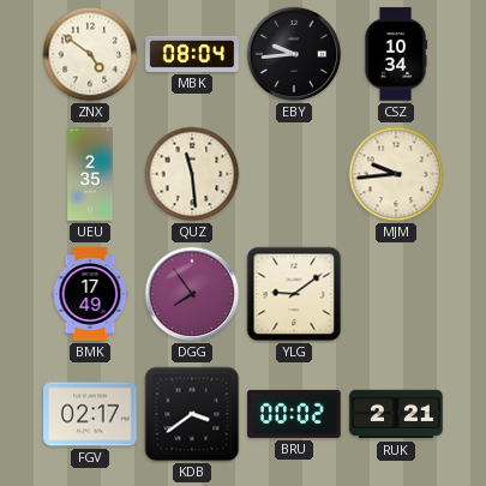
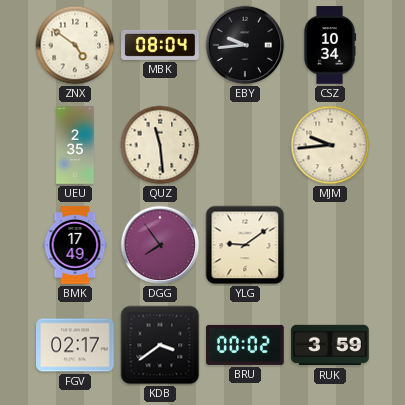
RUK: 2:21 -> 3:59 (330, 345)
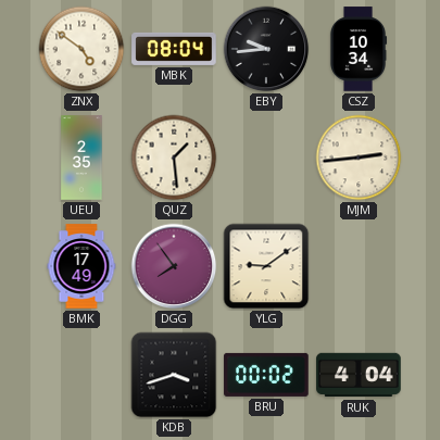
QUZ: 11:29 -> 1:29 (174, 158)
MJM: 9:44 -> 2:44 (359, 158)
FGV: 02:17 -> none (75, 345)
KDB: 3:39 -> 3:42 (174, 375)
RUK: 3:59 -> 4:04 (359, 375)
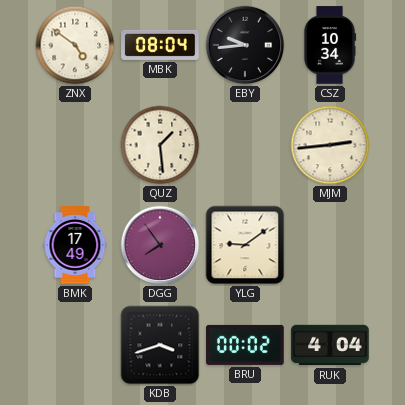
UEU: 2:35 -> none (81, 158)
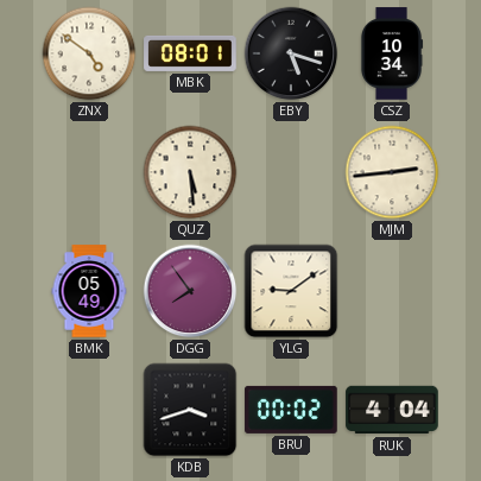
MBK: 08:04 -> 08:01 (190, 53)
EBY: 9:44 -> 5:18 (291, 53)
QUZ: 1:29 -> 5:29 (190, 172)
BMK: 17:49 -> 05:49 (89, 291)
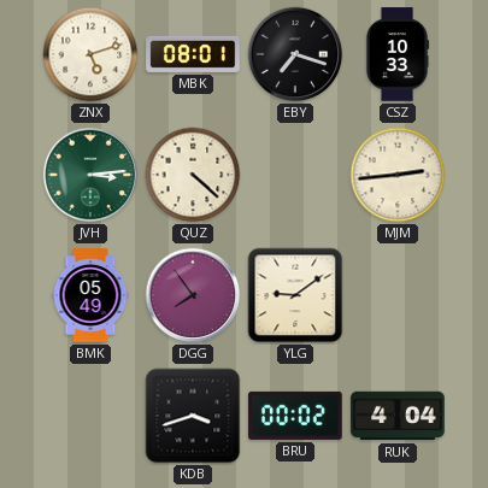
ZNX: 4:51 -> 5:12 (90, 54)
EBY: 5:18 -> 7:18 (295, 54)
CSZ: 10:34 -> 10:33 (398, 54)
JVH: none -> 3:14 (90, 175)
QUZ: 5:29 -> 4:22 (193, 175)
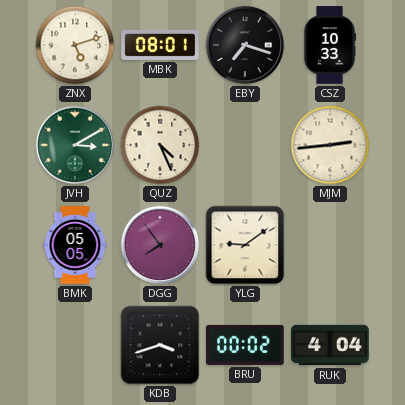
JVH: 3:14 -> 3:10 (75, 145)
QUZ: 4:22 -> 4:26 (160, 145)
BMK: 05:49 -> 05:05 (75, 245)
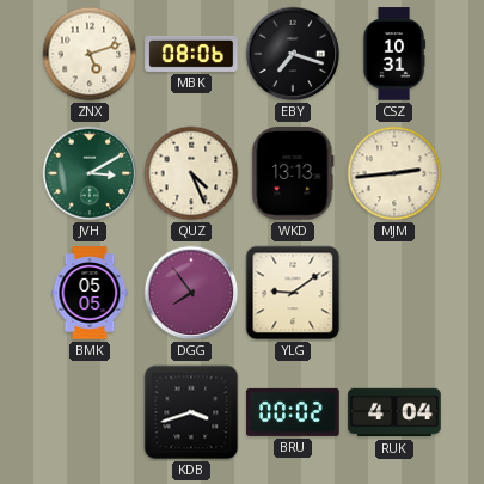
MBK: 08:01 -> 08:06 (191, 54)
CSZ: 10:33 -> 10:31 (394, 54)
WKD: none -> 13:13 (293, 173)
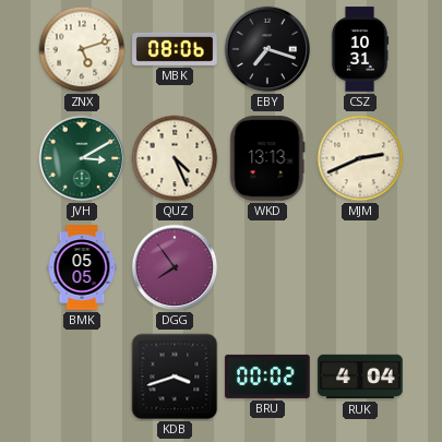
MJM: 2:44 -> 2:41 (360, 158)
YLG: 9:09 -> none (293, 293)
